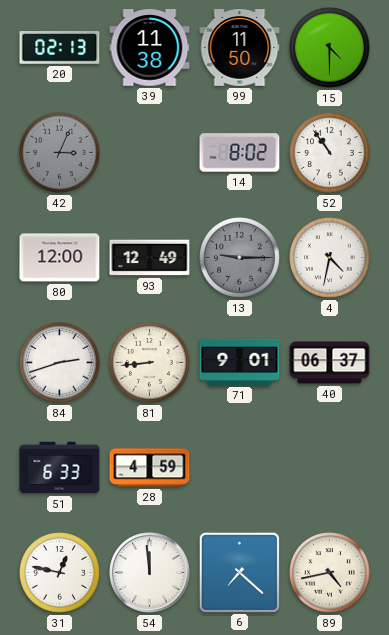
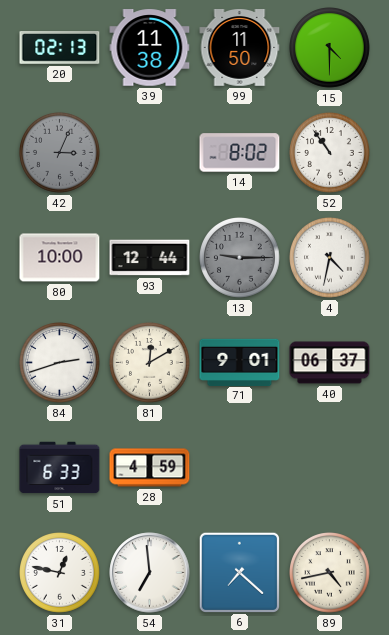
80: 12:00 -> 10:00 (60, 258)
93: 12:49 -> 12:44 (150, 258)
81: 8:44 -> 12:10 (150, 363)
54: 11:59 -> 6:59 (150, 573)
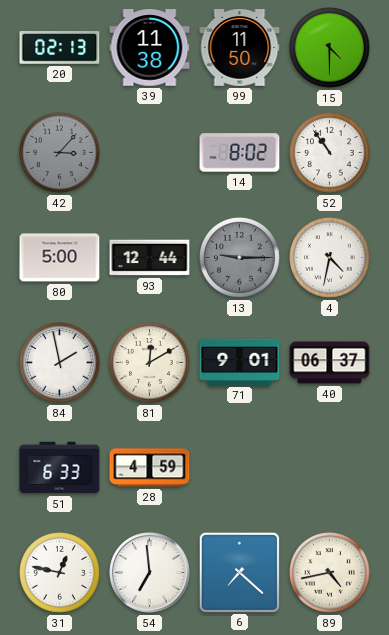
42: 3:04 -> 3:07 (60, 153)
80: 10:00 -> 5:00 (60, 258)
84: 2:42 -> 1:58 (60, 363)
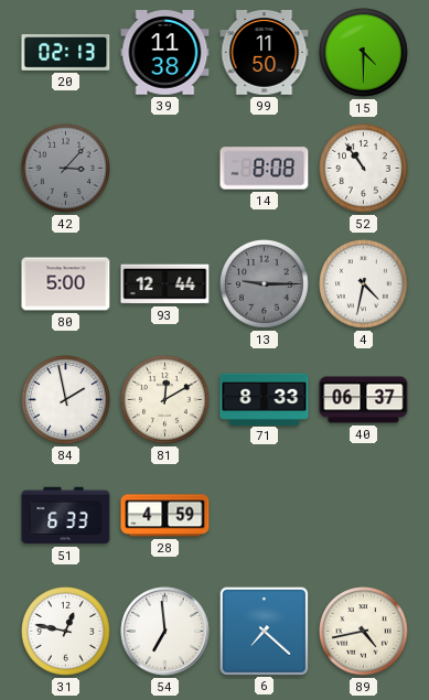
14: 8:02 -> 8:08 (265, 169)
71: 9:01 -> 8:33 (265, 399)
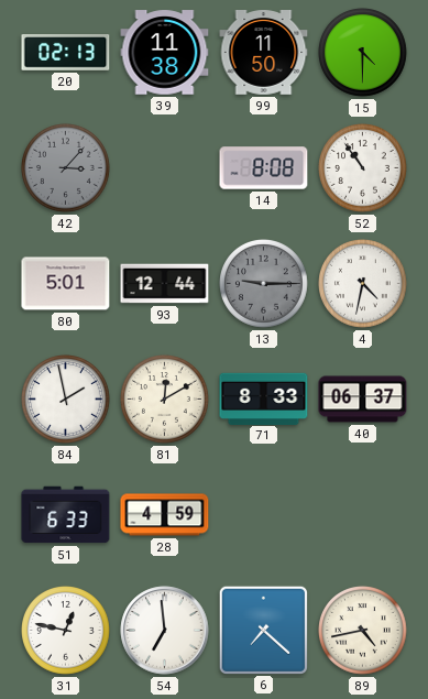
80: 5:00 -> 5:01 (66, 284)
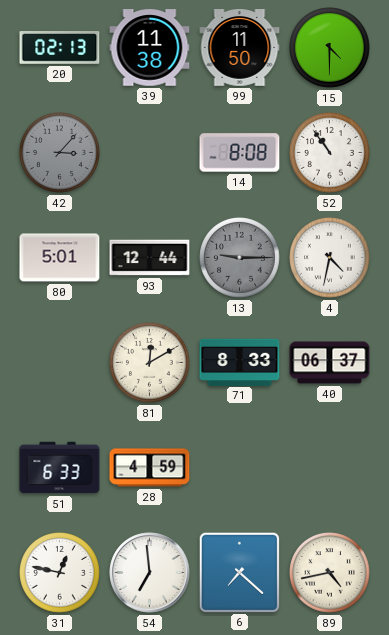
84: 1:58 -> none (66, 400)
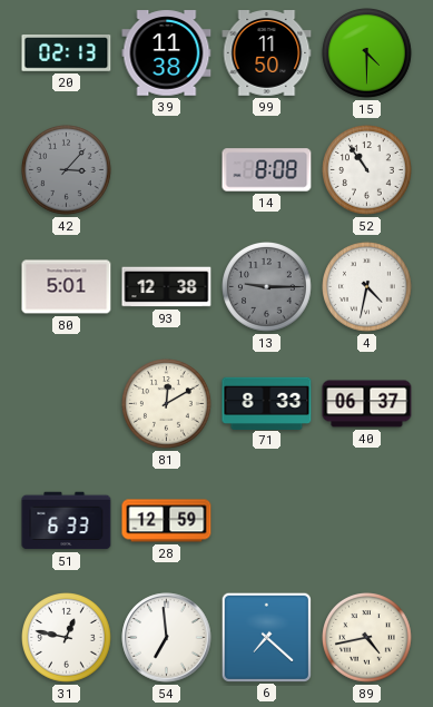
93: 12:44 -> 12:38 (167, 287)
28: 4:59 -> 12:59 (167, 521)
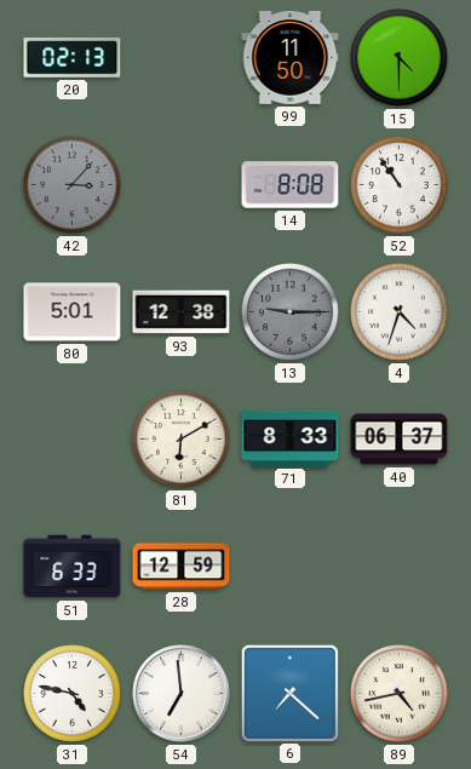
39: 11:38 -> none (167, 53)
4: 4:32 -> 4:33 (400, 312)
81: 12:10 -> 6:10 (182, 440)
31: 12:47 -> 4:47 (73, 694)
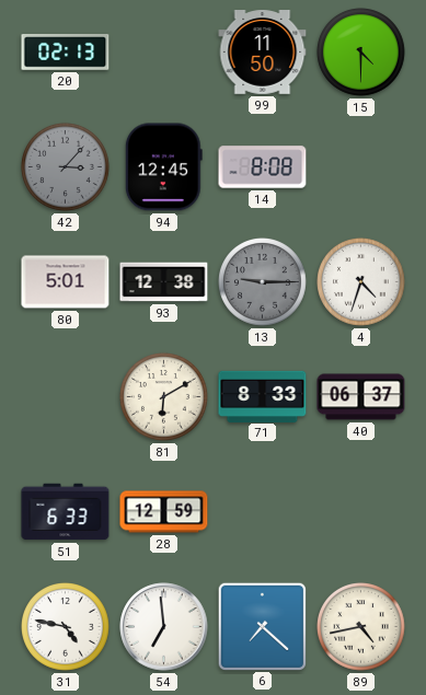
94: none -> 12:45 (163, 167)
52: 10:54 -> none (400, 185)
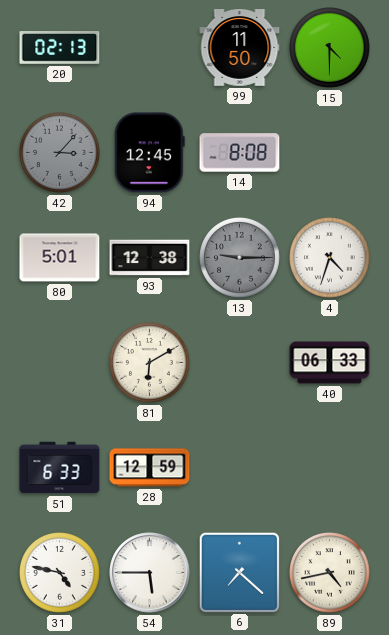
71: 8:33 -> none (263, 396)
40: 06:37 -> 06:33 (330, 363)
54: 6:59 -> 5:45 (150, 573)
